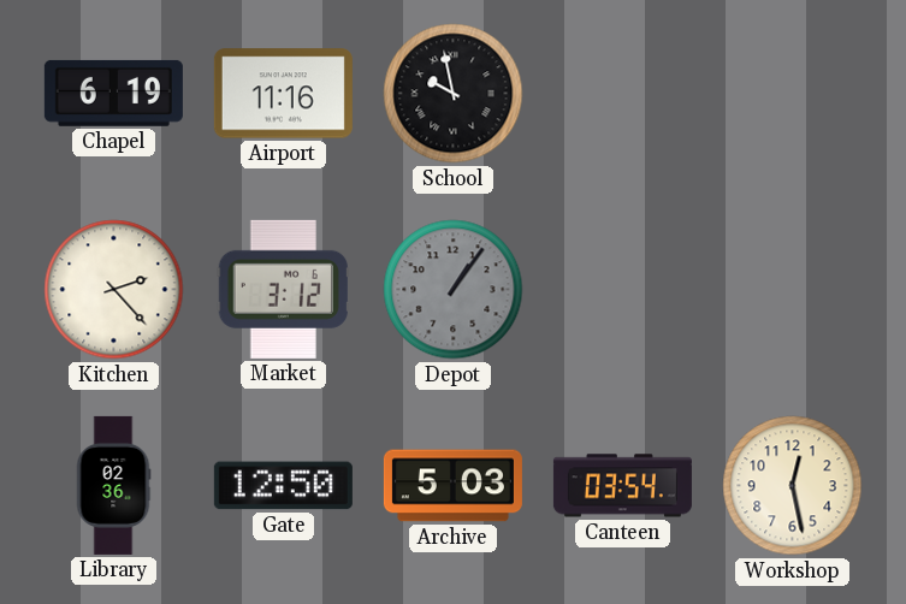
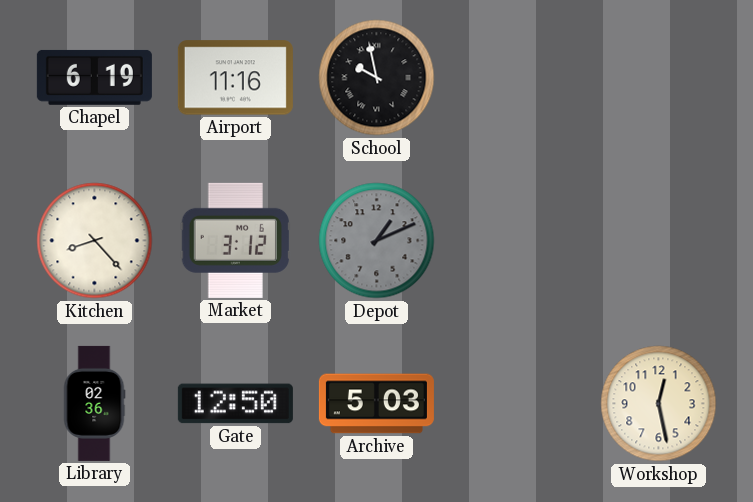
Kitchen: 2:23 -> 8:23 (95, 241)
Depot: 1:06 -> 1:11 (377, 241)
Canteen: 03:54 -> none (622, 486)
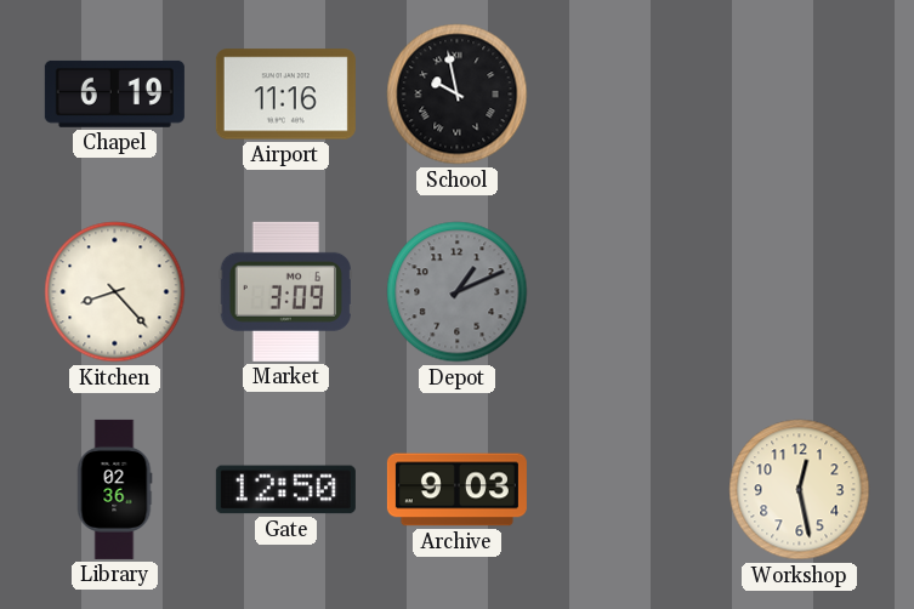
Market: 3:12 -> 3:09 (285, 291)
Archive: 5:03 -> 9:03 (456, 490)
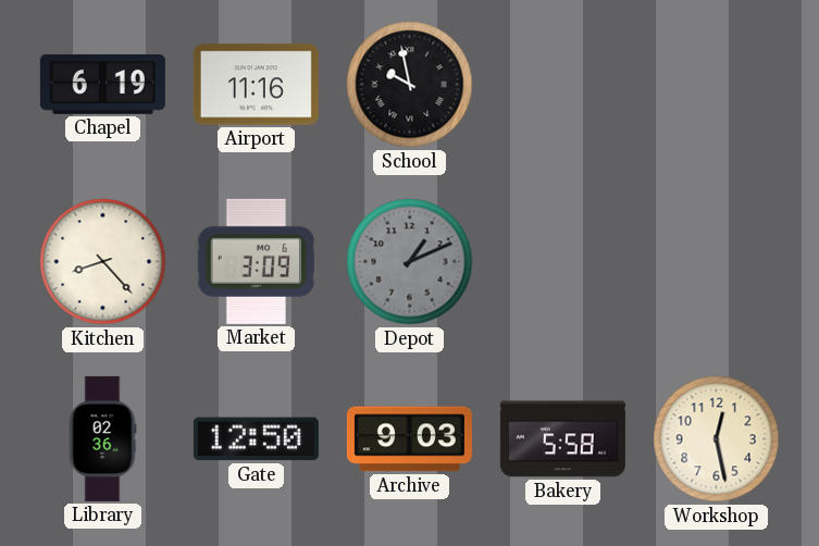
Bakery: none -> 5:58 (562, 439)
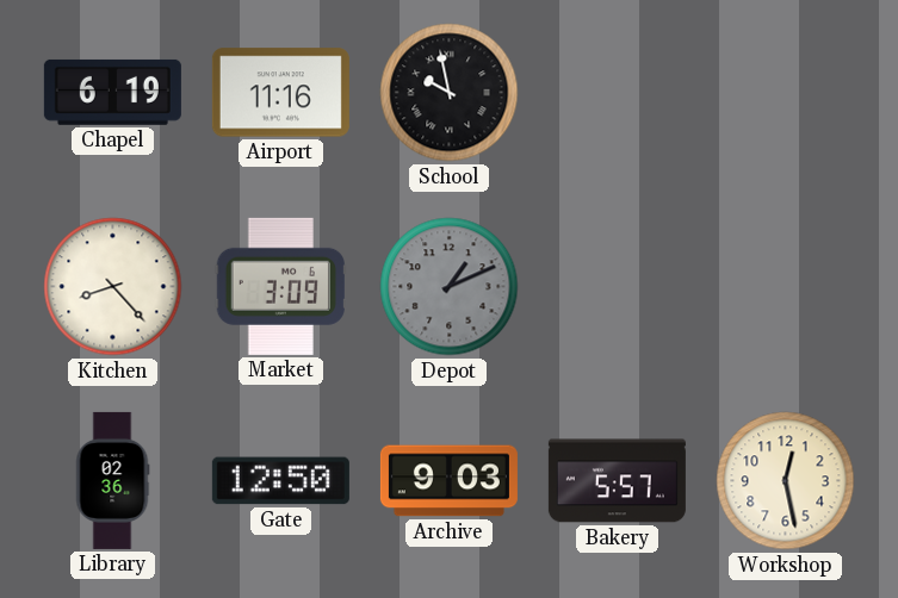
Bakery: 5:58 -> 5:57 (617, 481)
